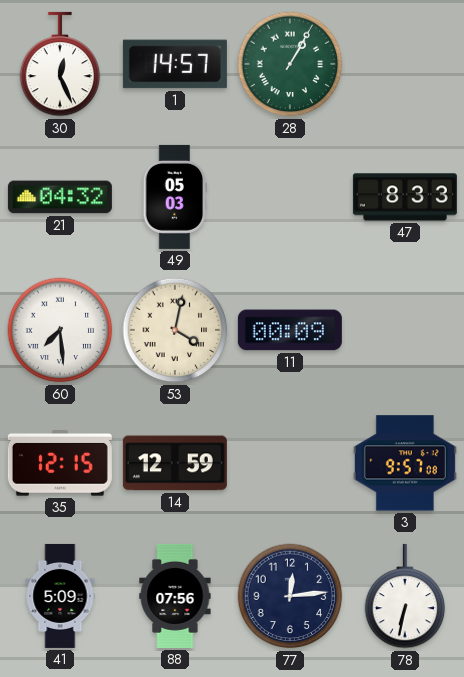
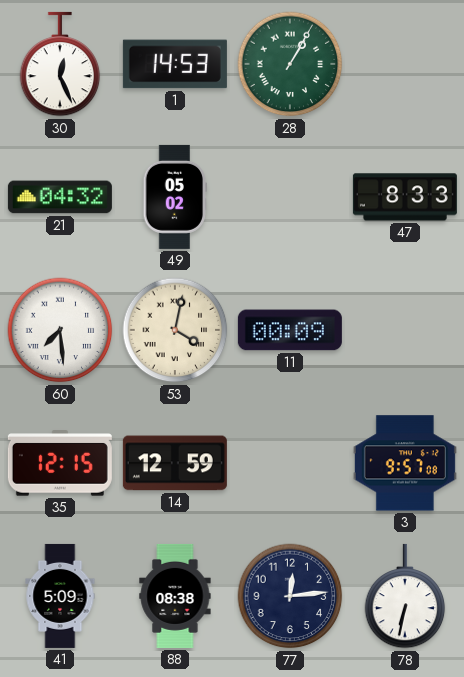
1: 14:57 -> 14:53 (175, 64)
49: 05:03 -> 05:02 (175, 197)
88: 07:56 -> 08:38 (175, 596)
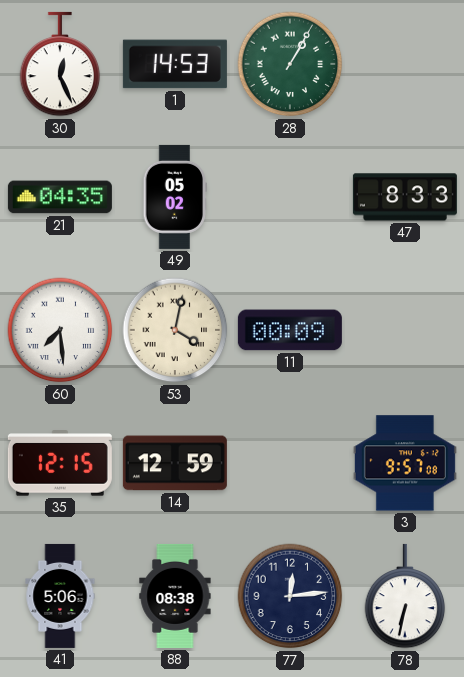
21: 04:32 -> 04:35 (60, 197)
41: 5:09 -> 5:06 (60, 596)
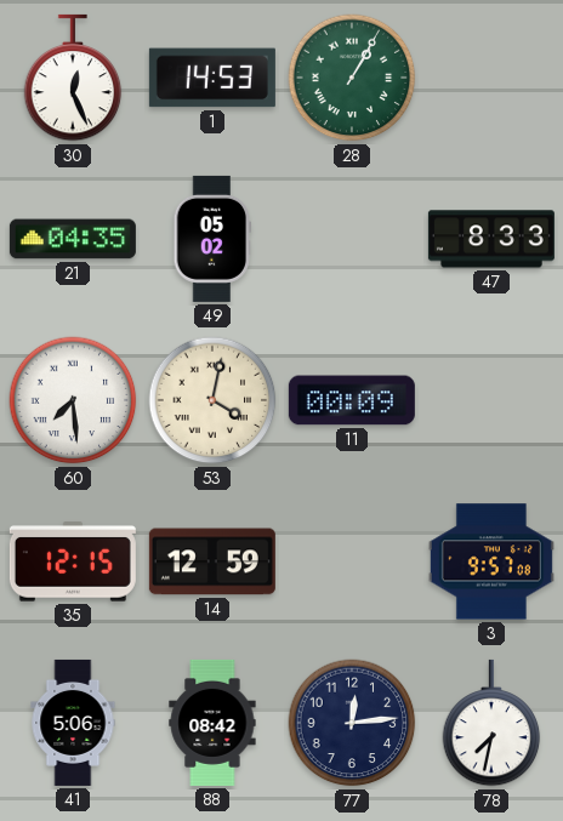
88: 08:38 -> 08:42 (212, 723)
78: 6:32 -> 7:32 (491, 723)
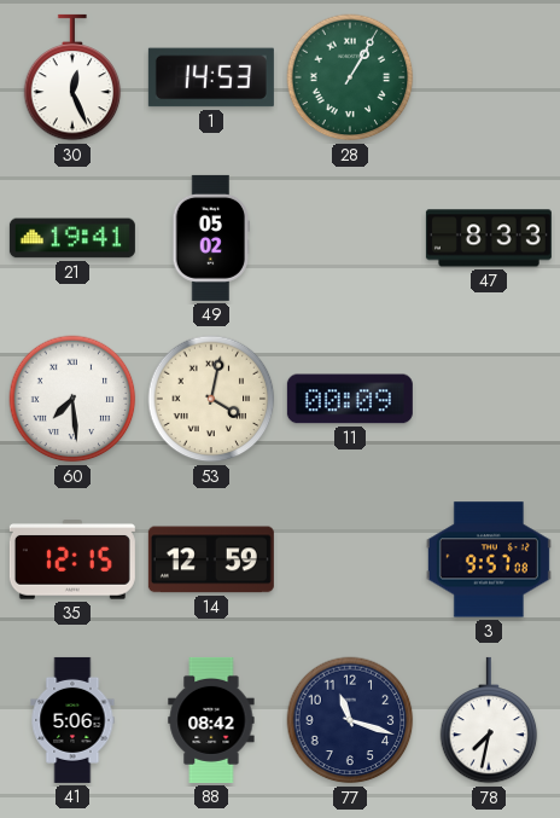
21: 04:35 -> 19:41 (72, 238)
77: 12:14 -> 11:18 (350, 720)
